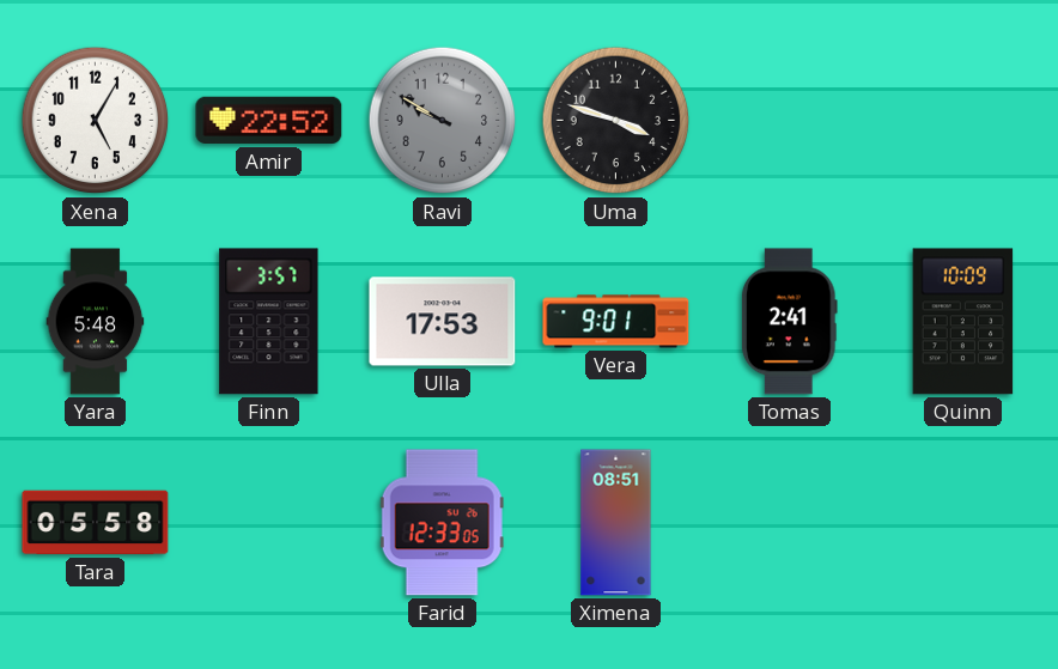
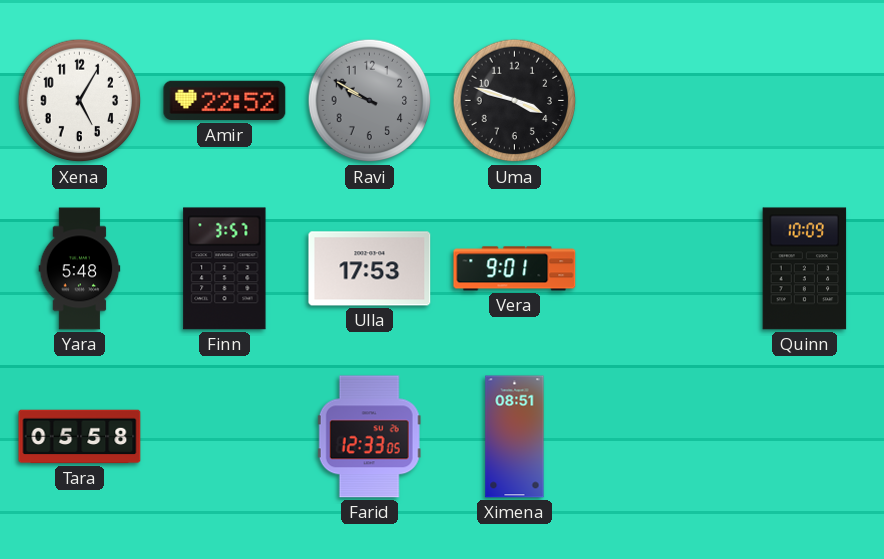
Tomas: 2:41 -> none (789, 322)
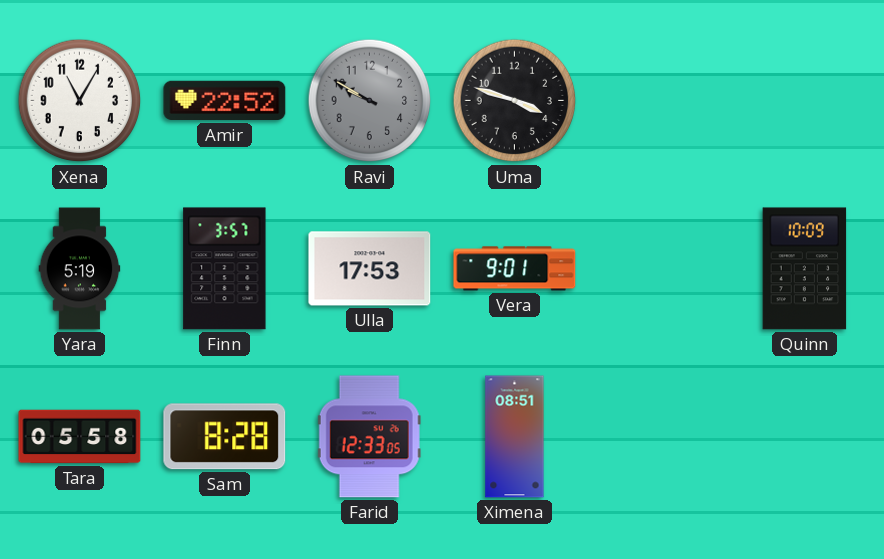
Xena: 5:05 -> 11:05 (80, 101)
Yara: 5:48 -> 5:19 (80, 269)
Sam: none -> 8:28 (225, 437)
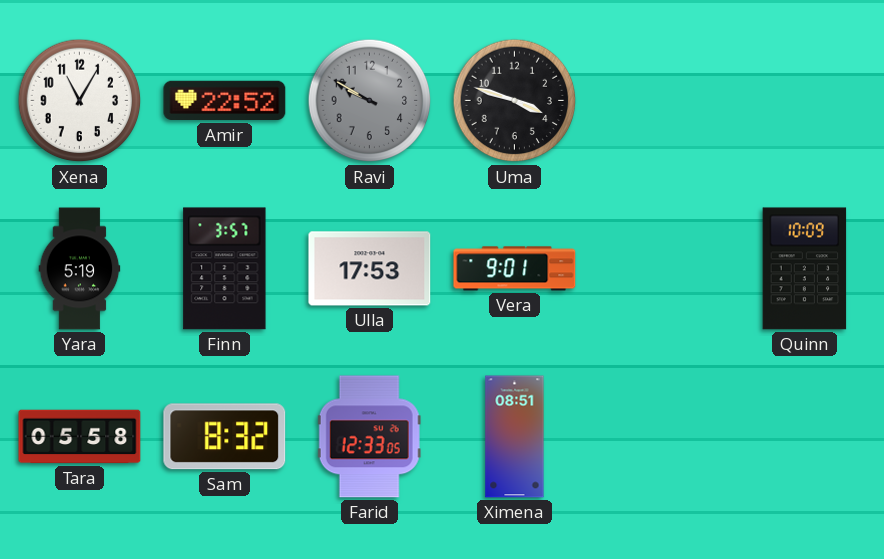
Sam: 8:28 -> 8:32 (225, 437)
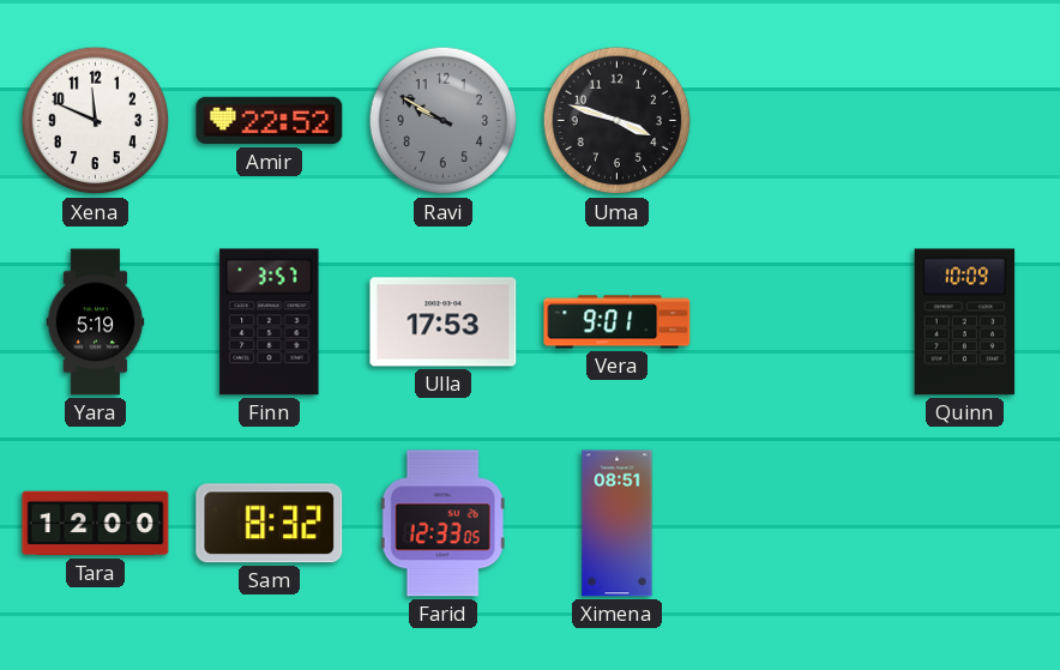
Xena: 11:05 -> 11:49 (96, 121)
Tara: 05:58 -> 12:00 (96, 524)
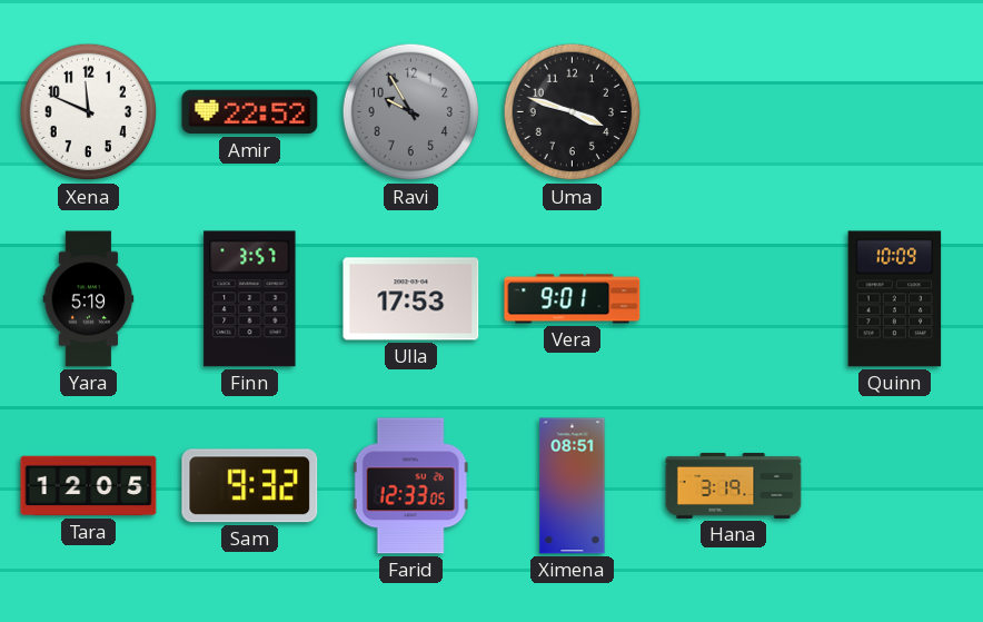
Ravi: 9:50 -> 9:55 (411, 112)
Tara: 12:00 -> 12:05 (89, 486)
Sam: 8:32 -> 9:32 (250, 486)
Hana: none -> 3:19 (734, 485)
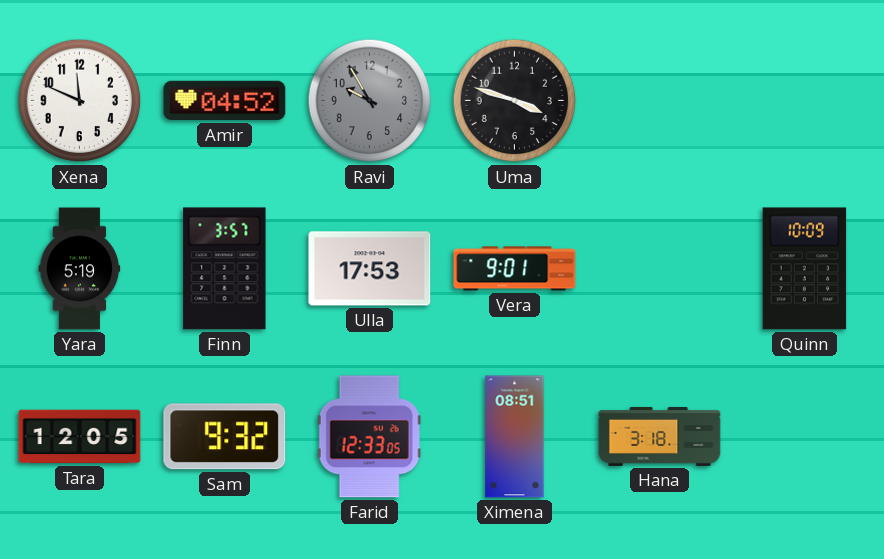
Amir: 22:52 -> 04:52 (225, 101)
Hana: 3:19 -> 3:18 (660, 436)
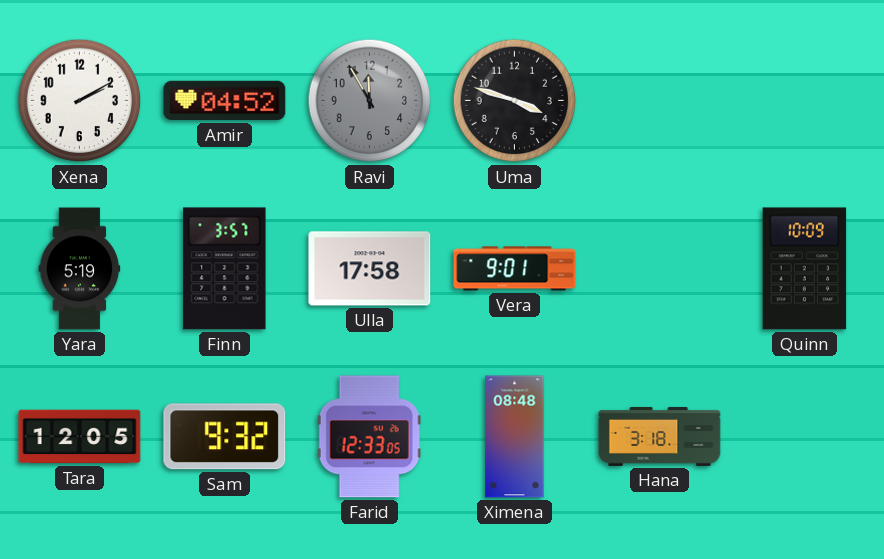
Xena: 11:49 -> 2:10 (80, 101)
Ravi: 9:55 -> 11:55 (370, 101)
Ulla: 17:53 -> 17:58 (370, 269)
Ximena: 08:51 -> 08:48 (515, 437)
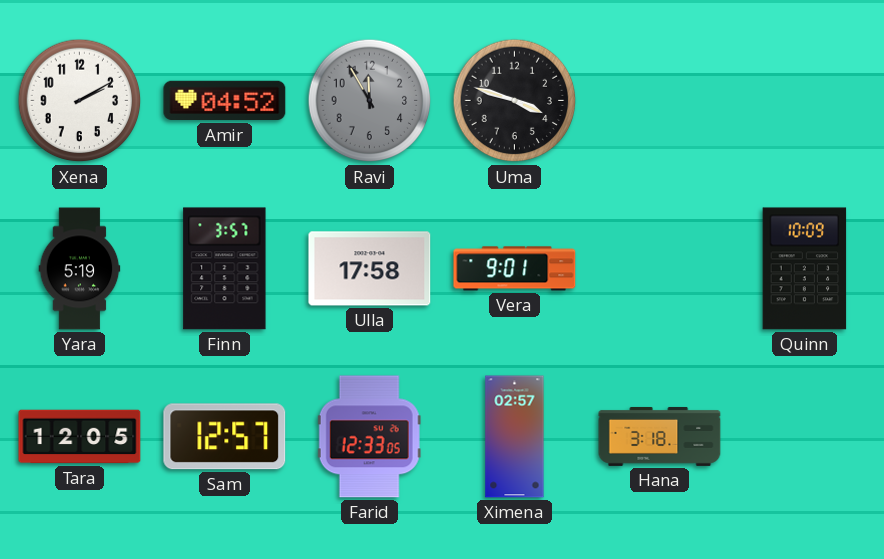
Sam: 9:32 -> 12:57 (225, 437)
Ximena: 08:48 -> 02:57 (515, 437)
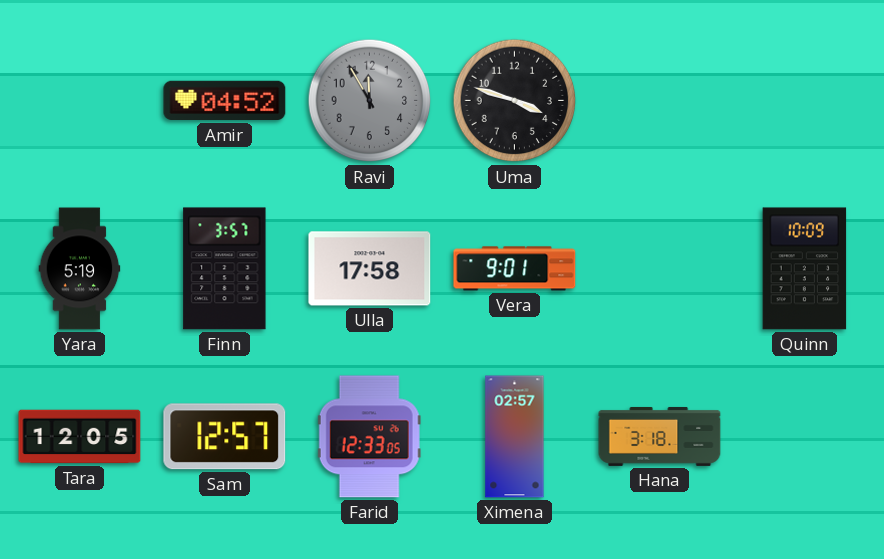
Xena: 2:10 -> none (80, 101)
